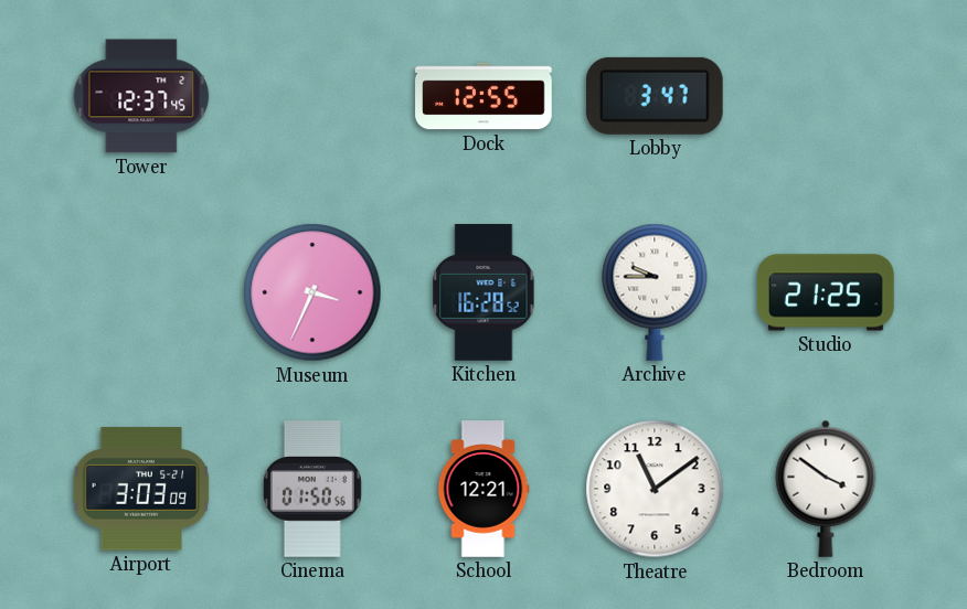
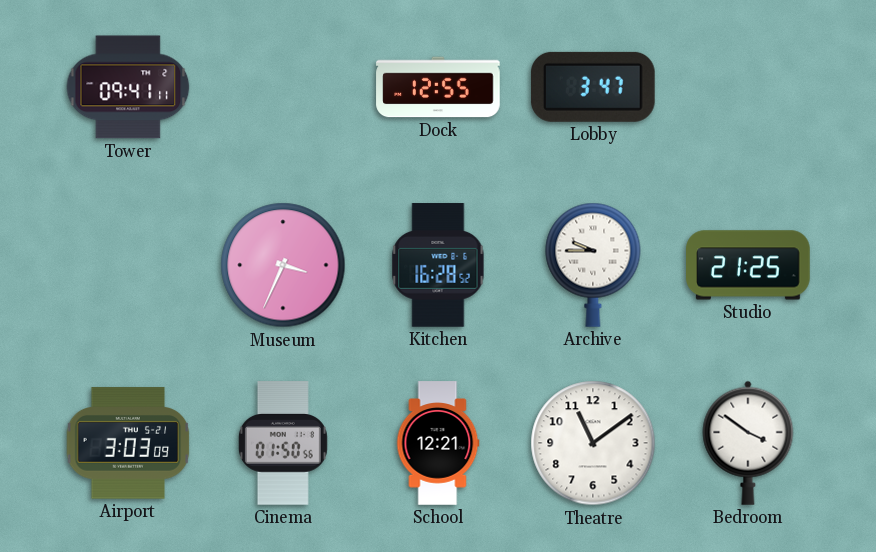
Tower: 12:37 -> 09:41 (128, 87)
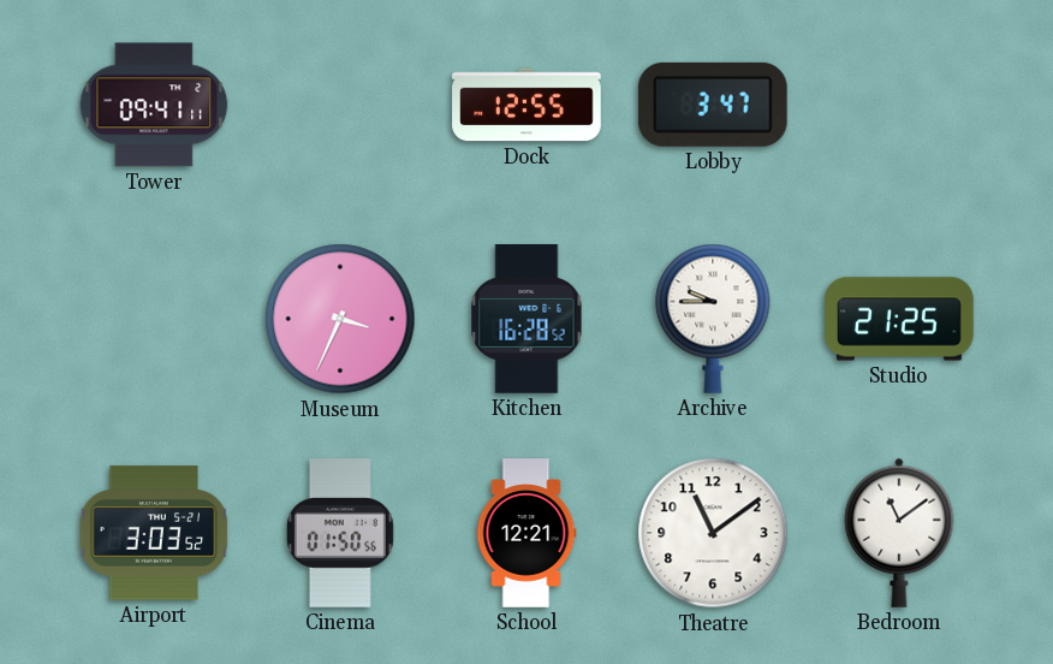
Airport: 3:03:09 -> 3:03:52 (154, 533)
Bedroom: 3:51 -> 11:09 (899, 533)
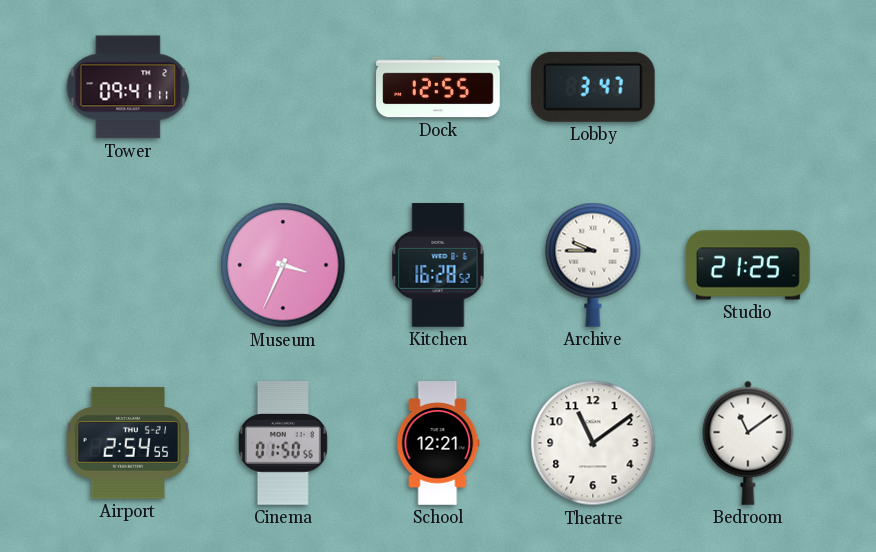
Airport: 3:03 -> 2:54 (128, 443)
